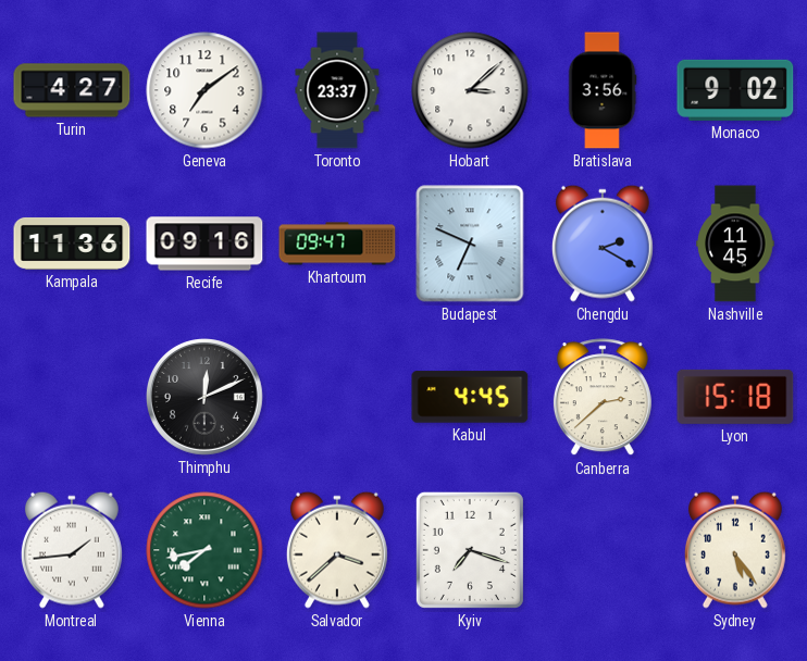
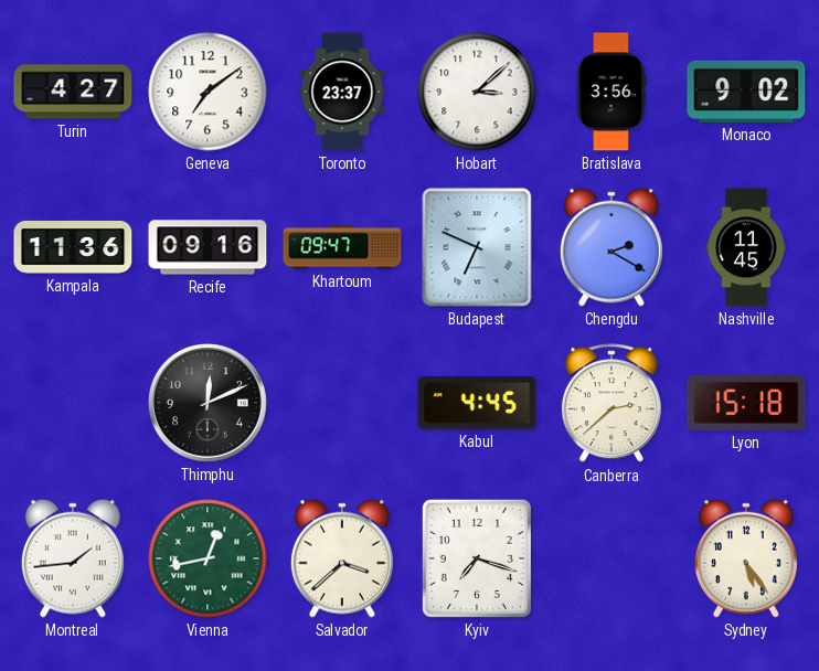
Vienna: 7:43 -> 12:43 (208, 558)
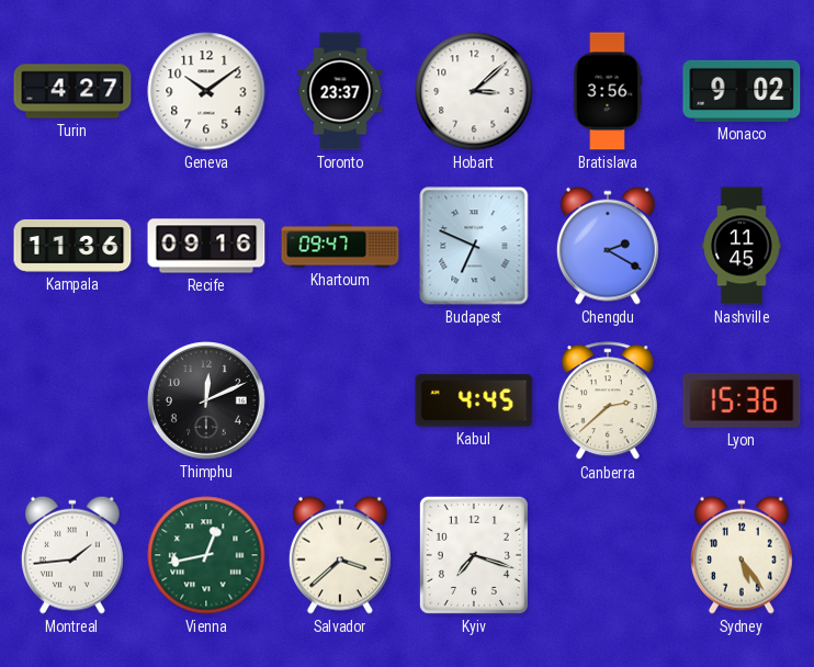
Geneva: 7:09 -> 10:09 (206, 91)
Lyon: 15:18 -> 15:36 (742, 400)
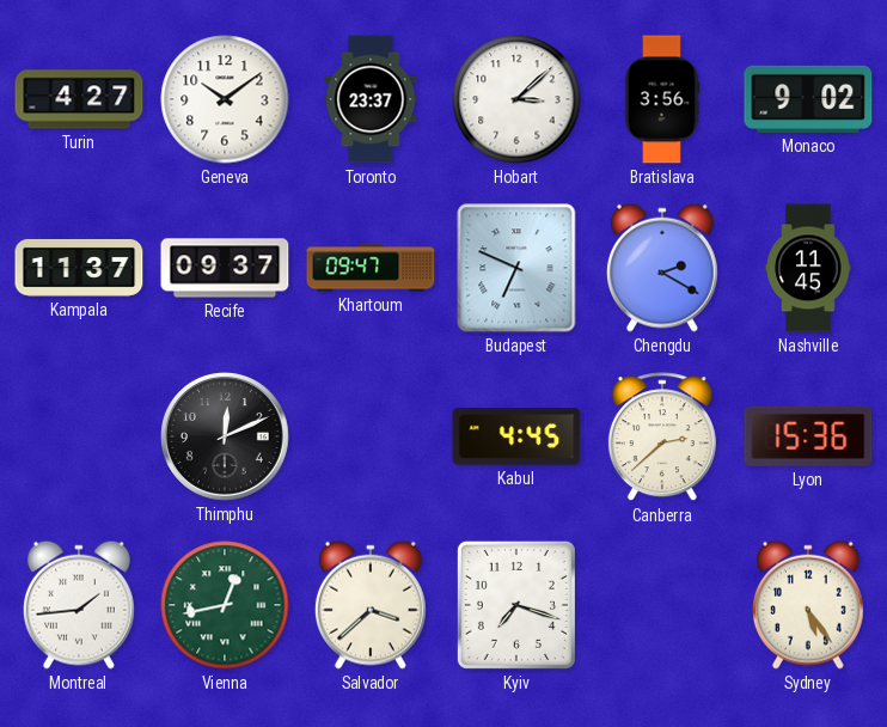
Kampala: 11:36 -> 11:37 (79, 268)
Recife: 09:16 -> 09:37 (225, 268)
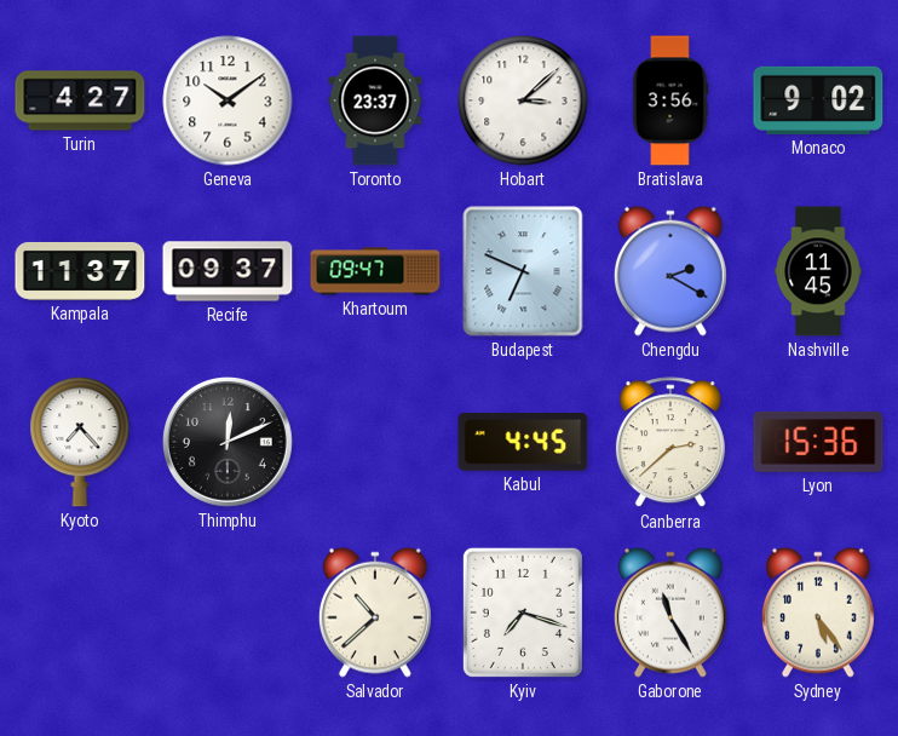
Kyoto: none -> 7:23 (80, 442)
Montreal: 1:44 -> none (79, 605)
Vienna: 12:43 -> none (225, 605)
Salvador: 3:38 -> 10:38 (375, 613)
Gaborone: none -> 11:25 (670, 613)
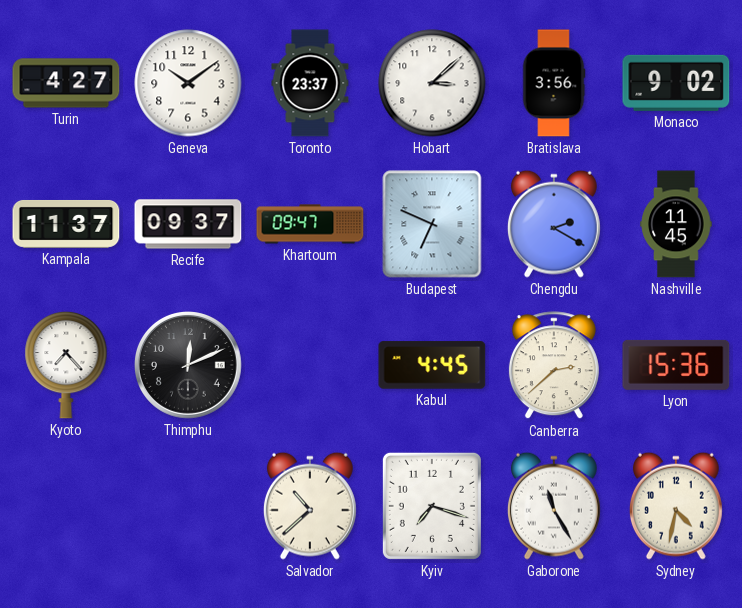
Sydney: 5:24 -> 4:32 (676, 506)
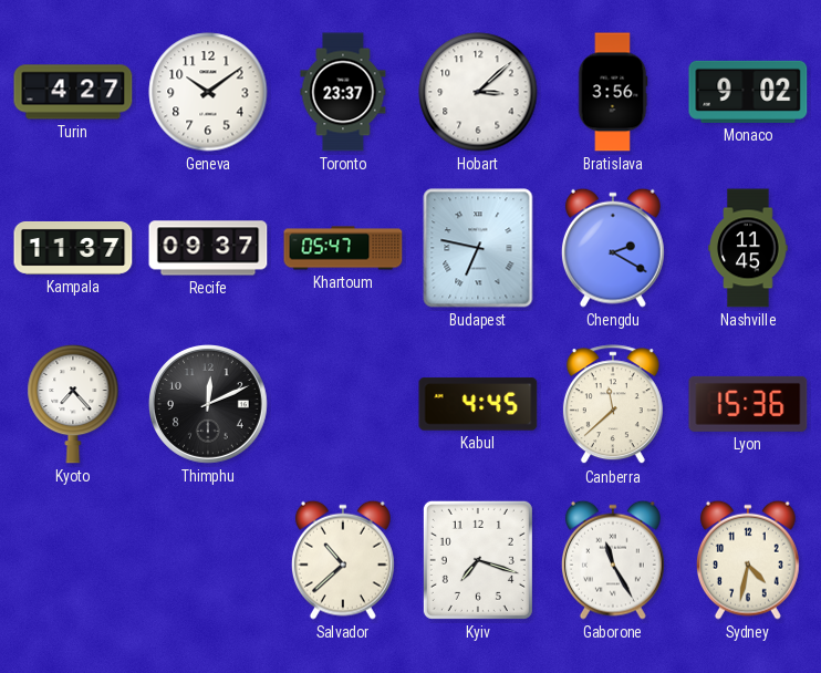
Khartoum: 09:47 -> 05:47 (343, 248)
Budapest: 6:49 -> 6:47 (478, 248)
Canberra: 2:38 -> 11:38 (613, 405)
